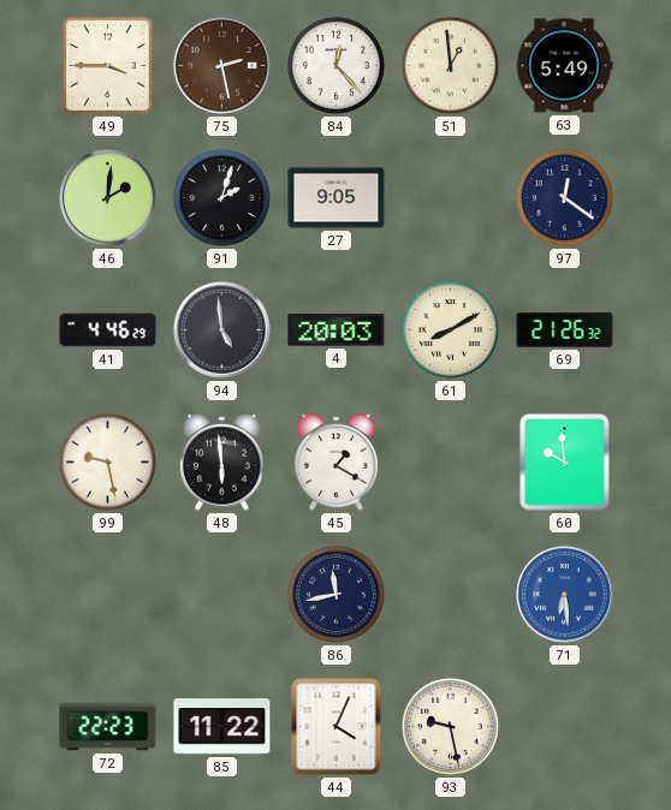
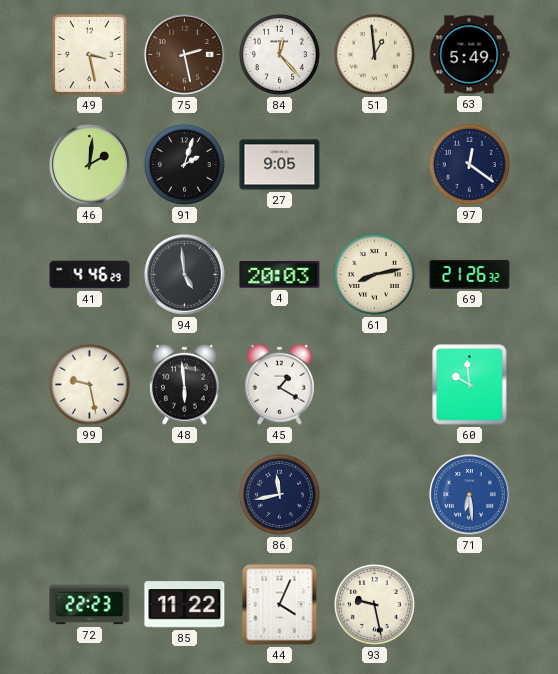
49: 3:45 -> 3:28 (89, 54)
61: 8:10 -> 8:13 (374, 274)
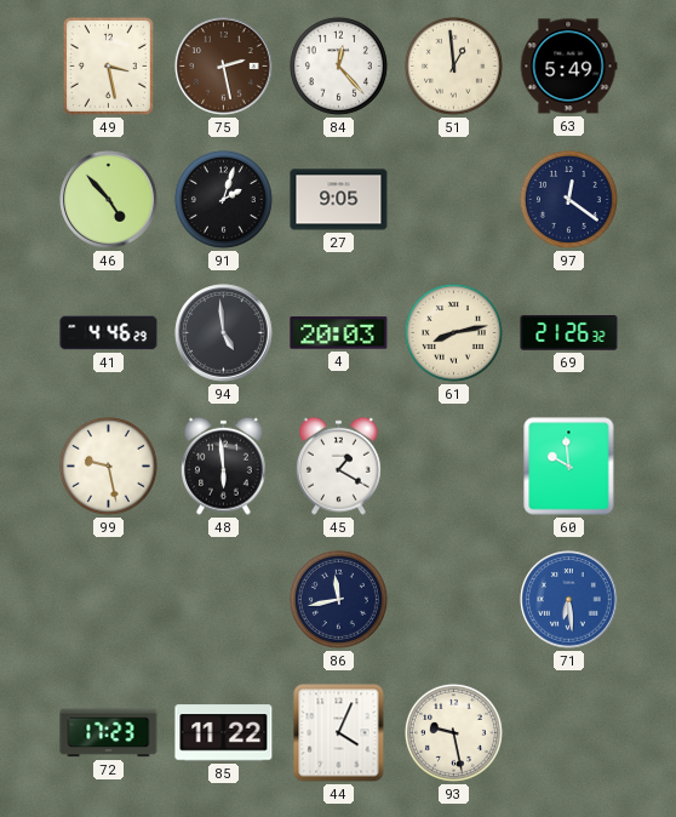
46: 2:01 -> 4:53 (109, 200)
72: 22:23 -> 17:23 (109, 733)
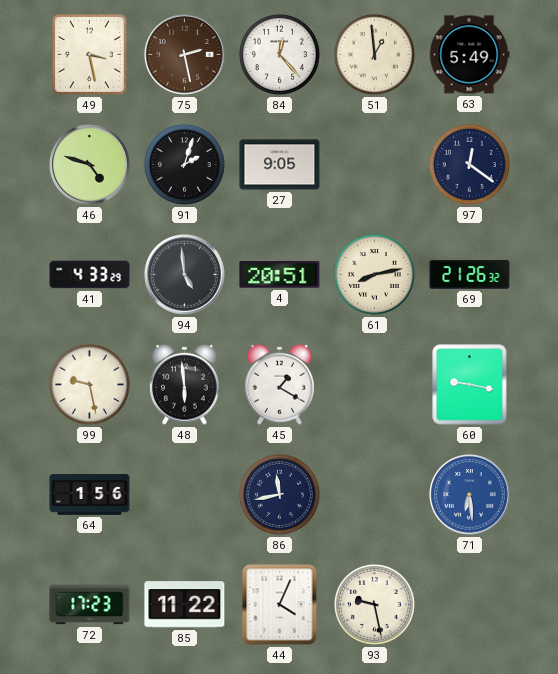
46: 4:53 -> 4:48 (90, 165)
41: 4:46 -> 4:33 (90, 275)
4: 20:03 -> 20:51 (280, 275)
60: 9:59 -> 9:17 (470, 385)
64: none -> 1:56 (90, 495)
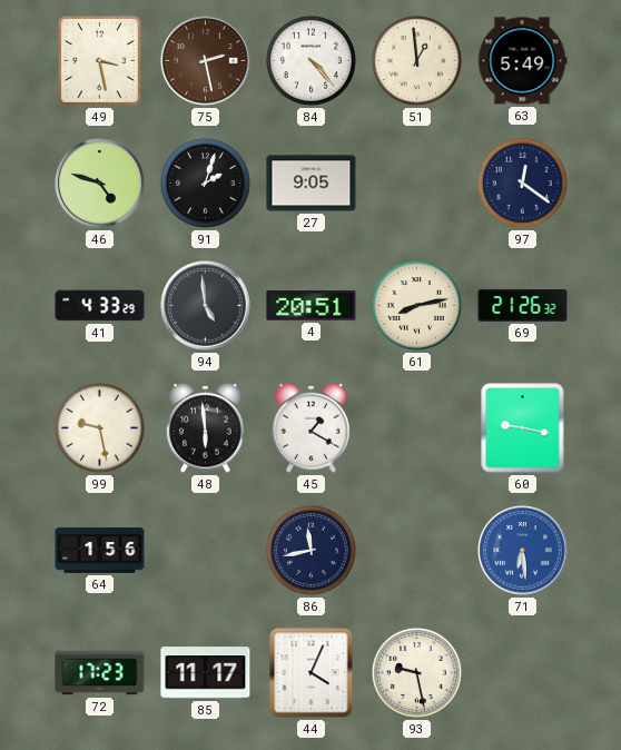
84: 12:23 -> 4:23 (310, 60)
85: 11:22 -> 11:17 (206, 673)
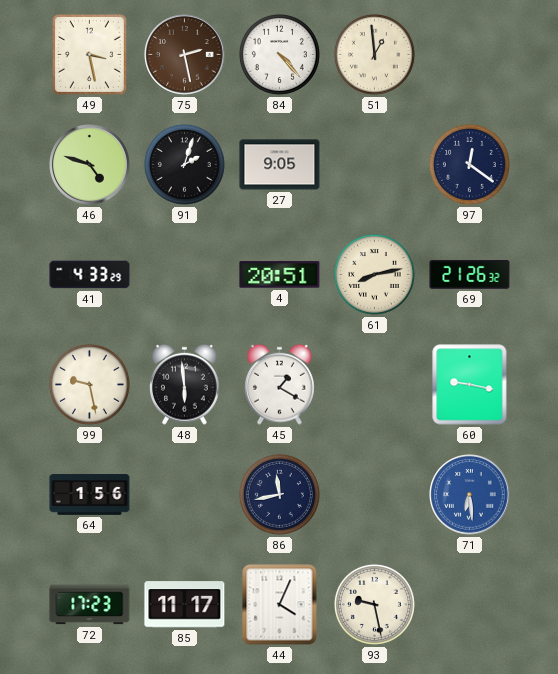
63: 5:49 -> none (522, 61)
94: 4:59 -> none (206, 306)
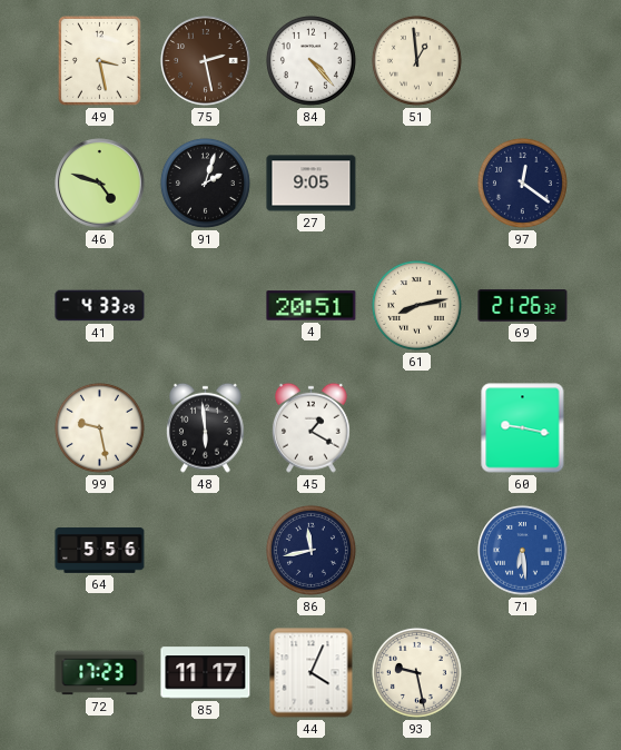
64: 1:56 -> 5:56 (100, 551)
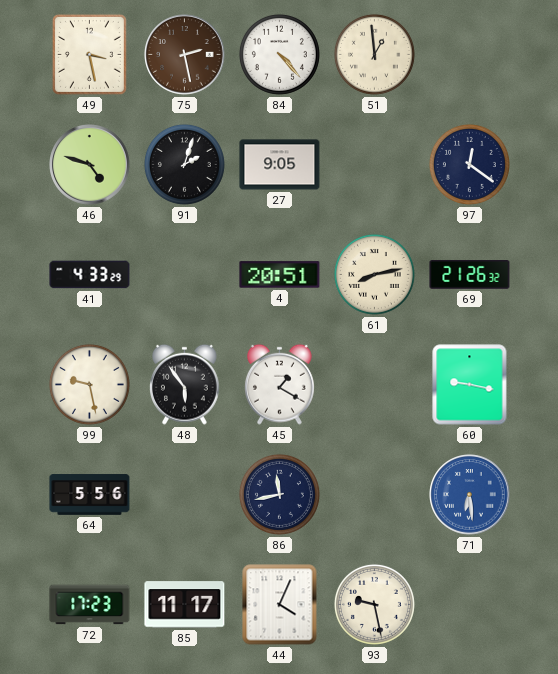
48: 5:59 -> 5:54 (185, 384)
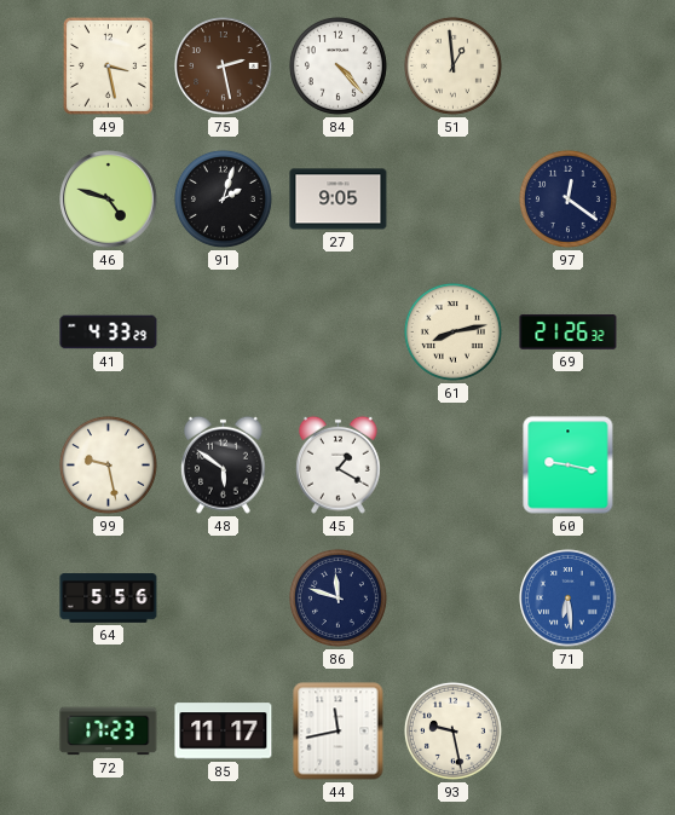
4: 20:51 -> none (280, 275)
48: 5:54 -> 5:51 (224, 464)
86: 11:43 -> 11:48 (337, 597)
44: 4:04 -> 11:43 (339, 732)
